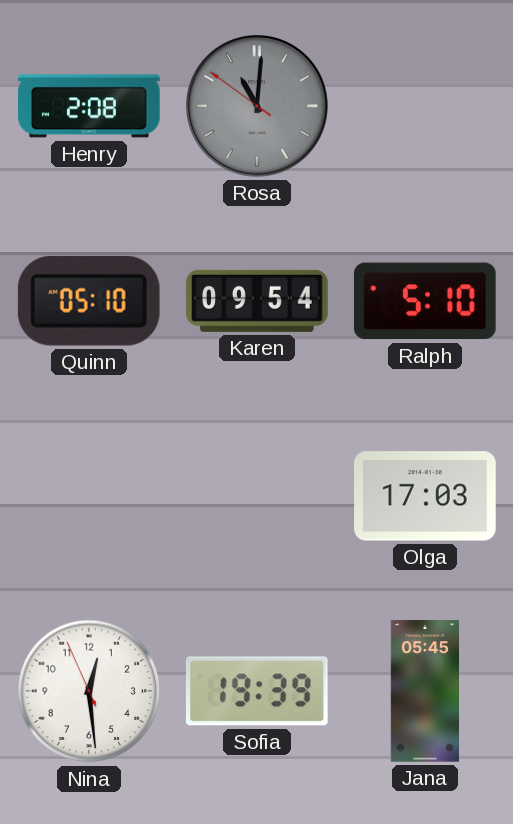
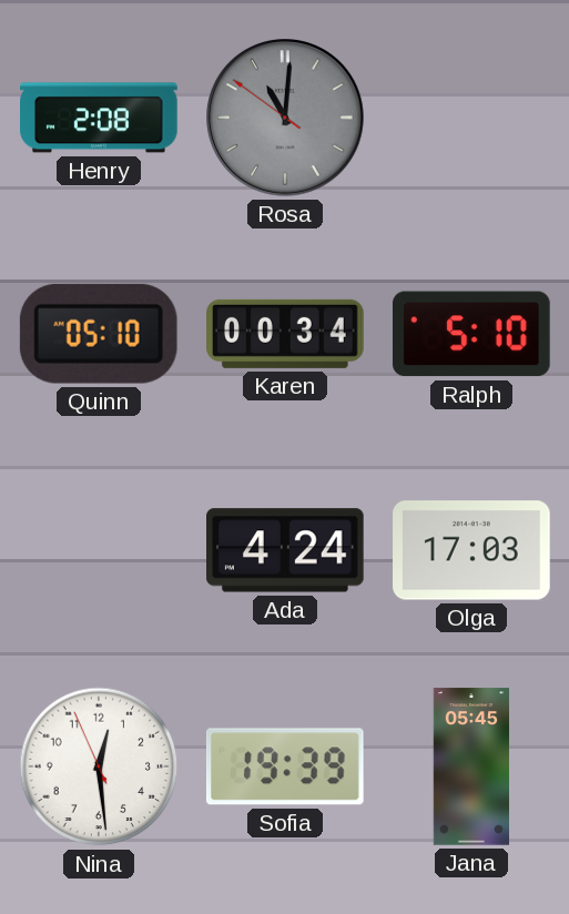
Karen: 09:54 -> 00:34 (285, 334)
Ada: none -> 4:24 (286, 550)
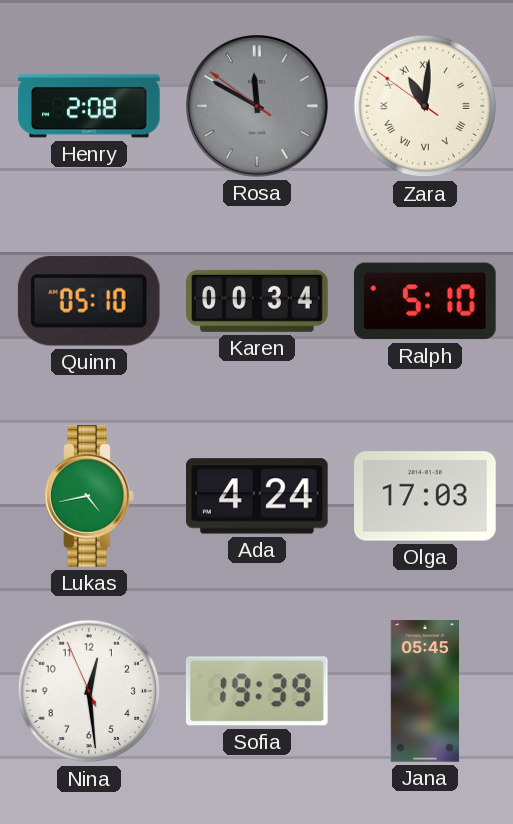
Rosa: 11:00 -> 11:49 (258, 107)
Zara: none -> 11:00 (425, 106)
Lukas: none -> 4:43 (89, 496)
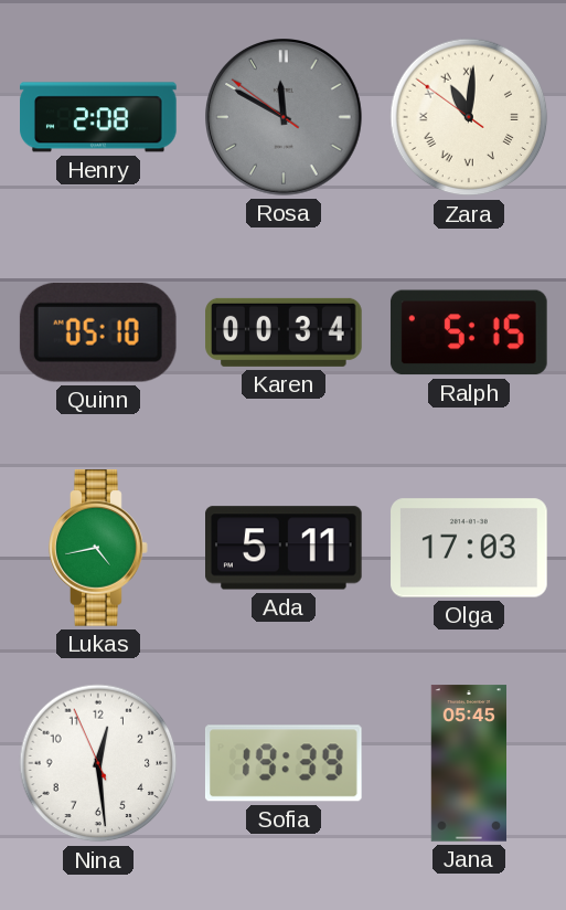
Ralph: 5:10 -> 5:15 (469, 332)
Ada: 4:24 -> 5:11 (285, 548)
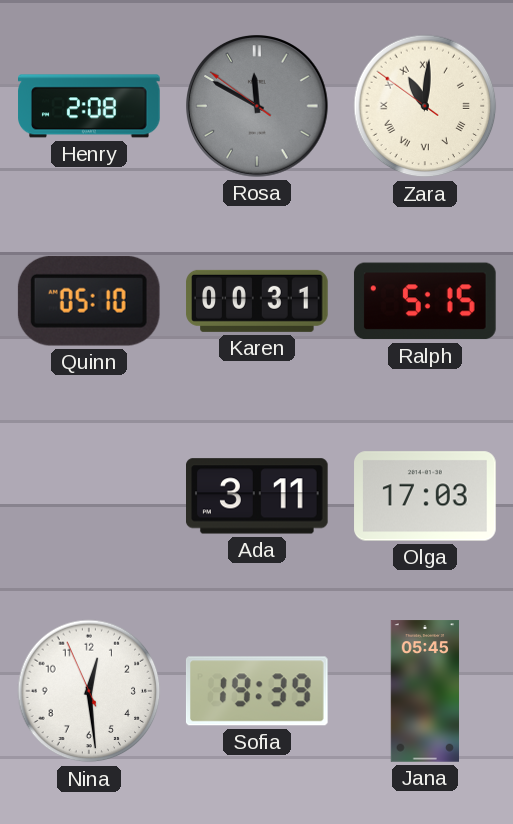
Karen: 00:34 -> 00:31 (257, 301)
Lukas: 4:43 -> none (98, 548)
Ada: 5:11 -> 3:11 (258, 496)
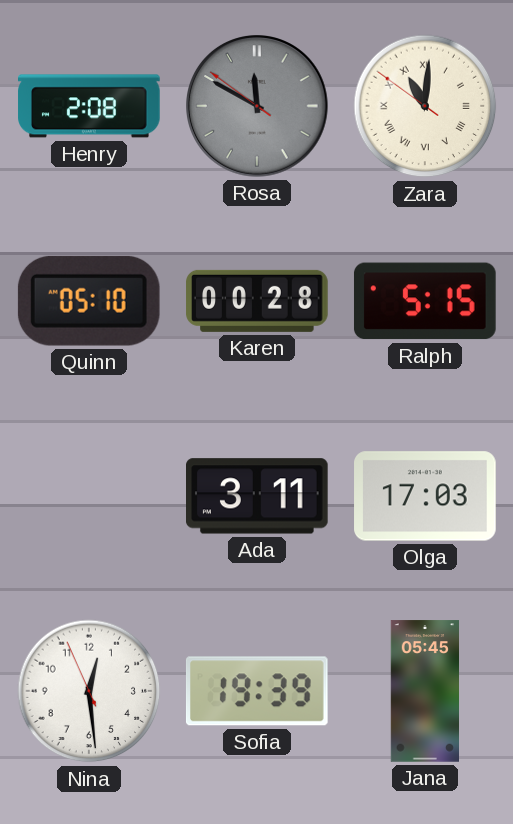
Karen: 00:31 -> 00:28 (257, 301)
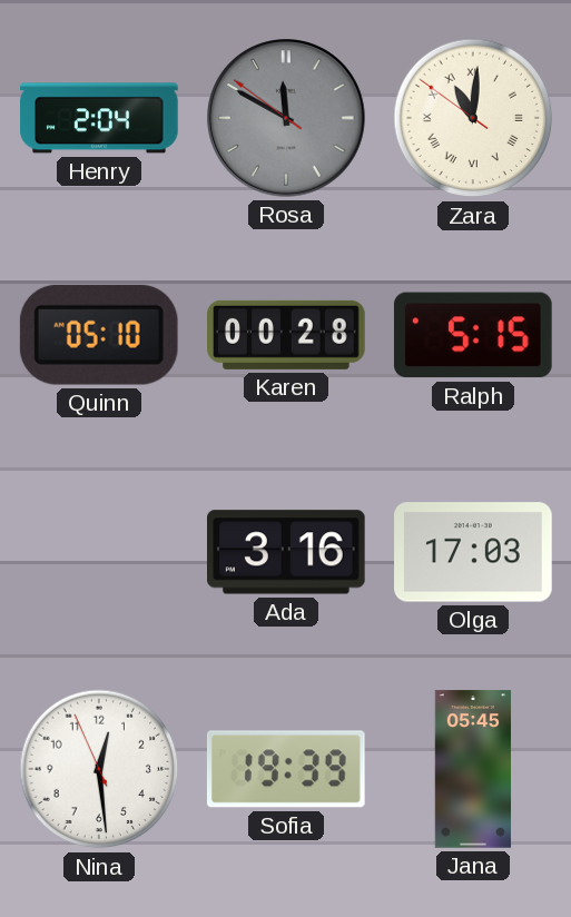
Henry: 2:08 -> 2:04 (99, 118)
Ada: 3:11 -> 3:16 (287, 552)
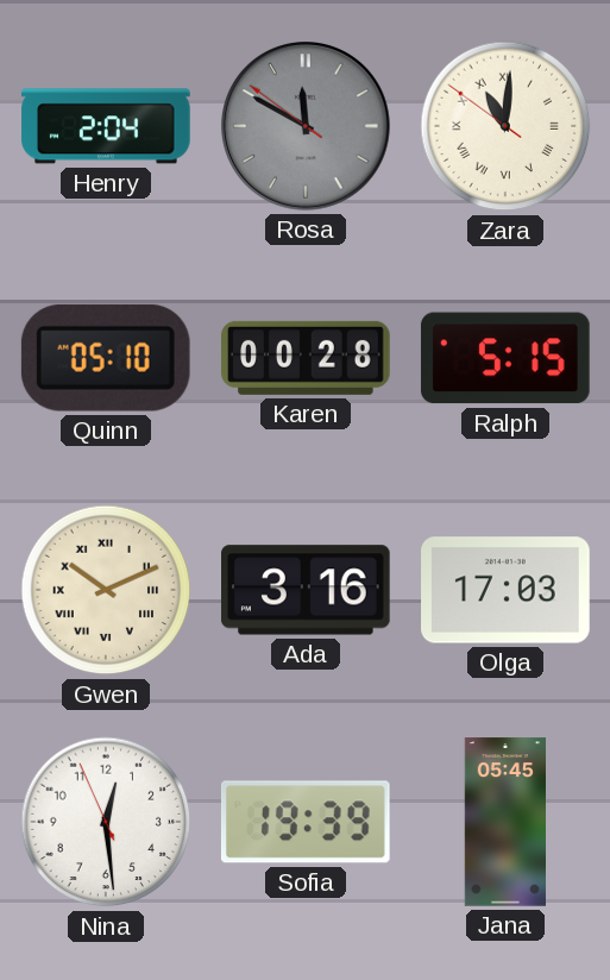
Gwen: none -> 10:11 (106, 590)
